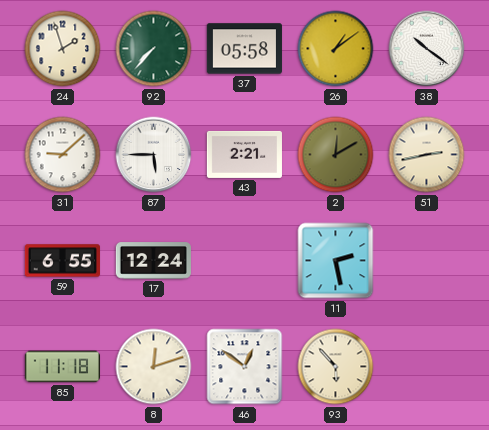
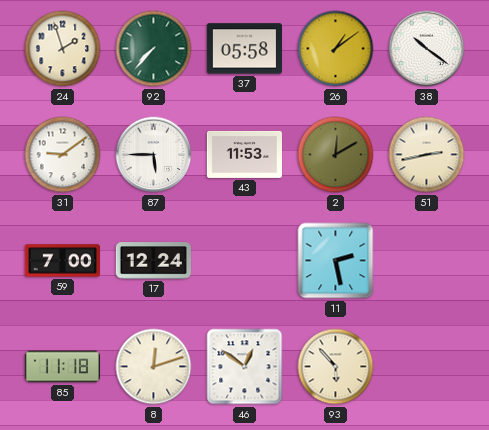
31: 9:08 -> 9:09 (63, 155)
43: 2:21 -> 11:53 (244, 154)
59: 6:55 -> 7:00 (62, 261)
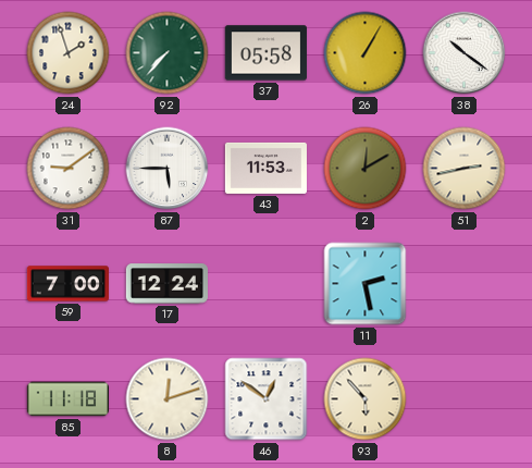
26: 1:09 -> 1:05 (366, 53)
